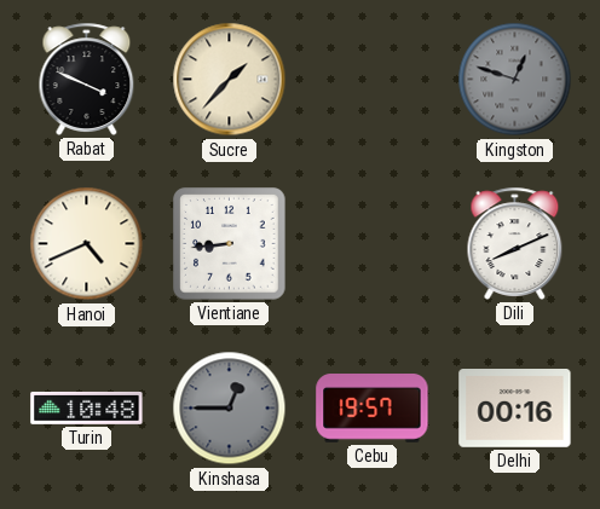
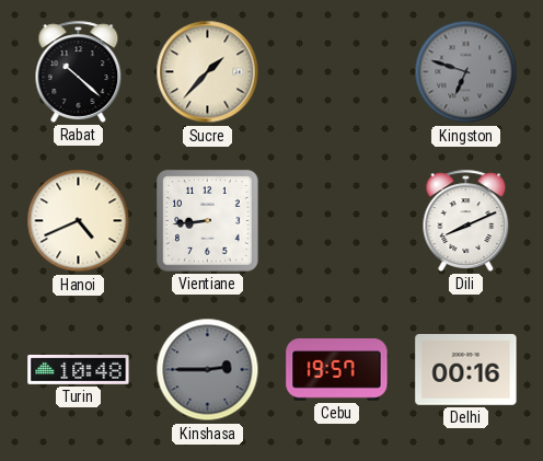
Rabat: 3:49 -> 10:22 (79, 71)
Kingston: 12:48 -> 6:48 (466, 72)
Kinshasa: 12:45 -> 2:45 (208, 370)
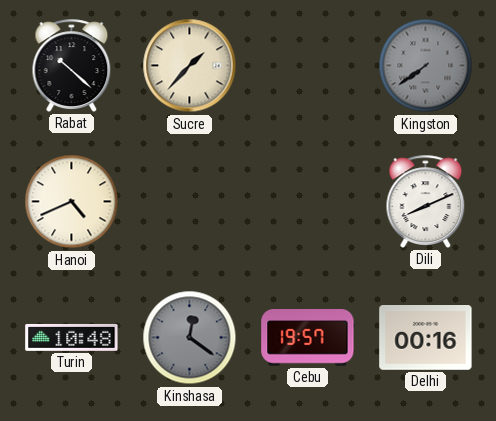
Kingston: 6:48 -> 7:39 (426, 66)
Vientiane: 8:44 -> none (208, 221)
Kinshasa: 2:45 -> 12:21 (190, 338)
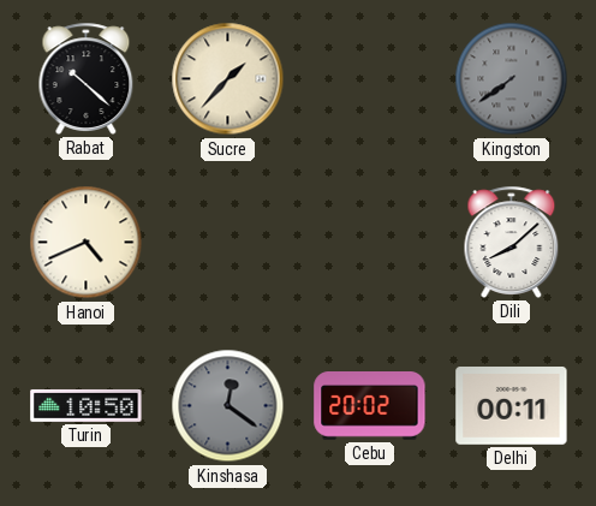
Dili: 8:11 -> 8:08 (512, 242)
Turin: 10:48 -> 10:50 (87, 406)
Cebu: 19:57 -> 20:02 (370, 406)
Delhi: 00:16 -> 00:11 (512, 406)
